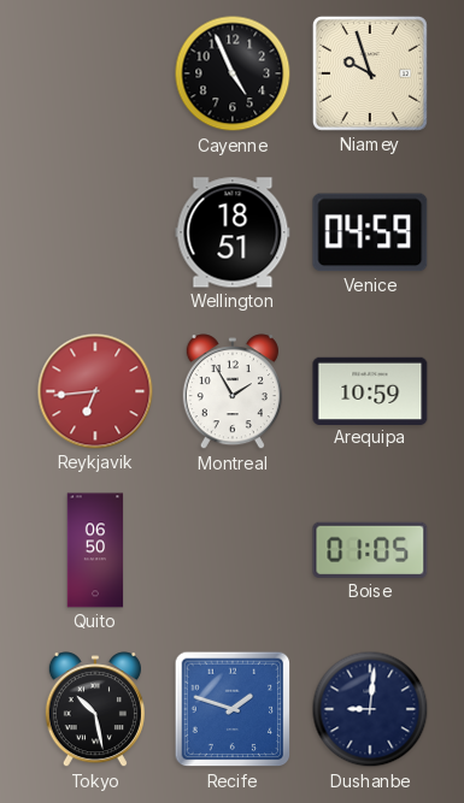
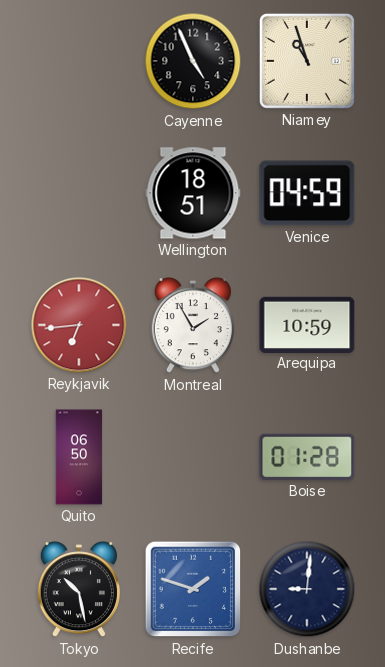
Niamey: 9:57 -> 10:57 (307, 61)
Boise: 01:05 -> 01:28 (307, 457)
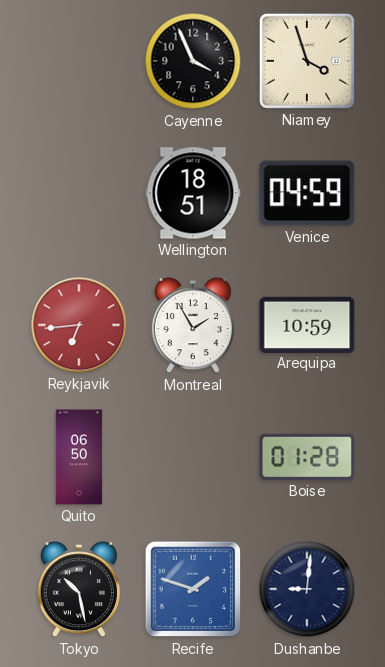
Cayenne: 4:56 -> 3:56 (193, 61)
Niamey: 10:57 -> 3:57 (307, 61)
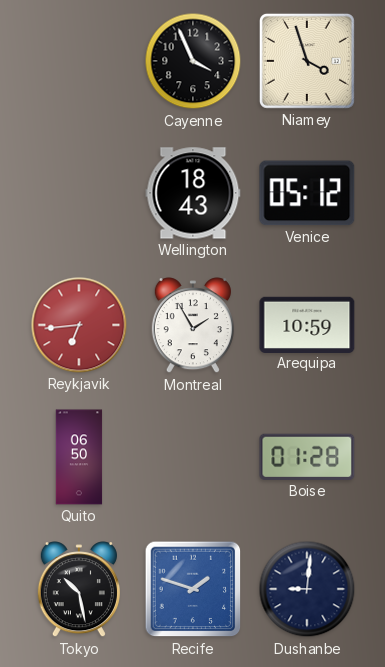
Wellington: 18:51 -> 18:43 (193, 193)
Venice: 04:59 -> 05:12 (307, 193)
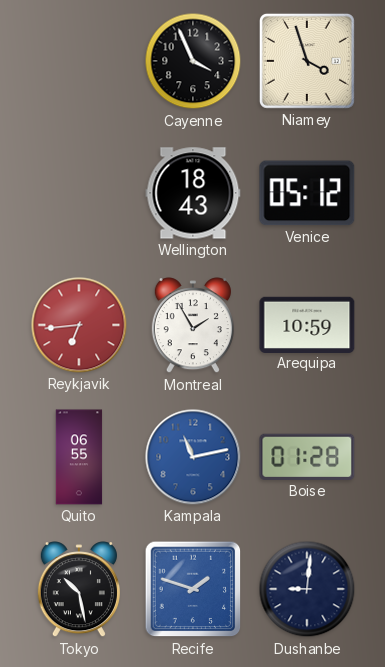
Quito: 06:50 -> 06:55 (79, 457)
Kampala: none -> 11:13 (193, 457)
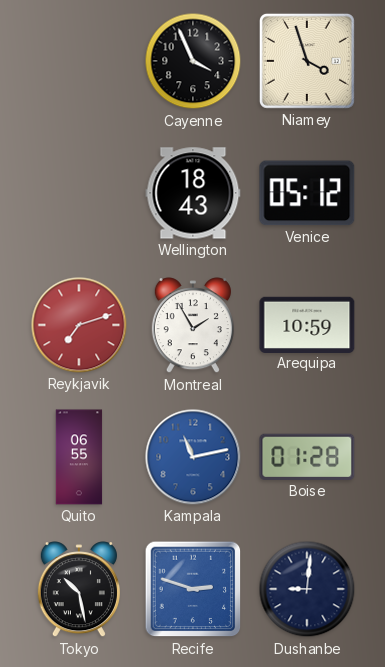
Reykjavik: 6:44 -> 7:12 (79, 325)
Recife: 1:48 -> 2:48 (193, 589)
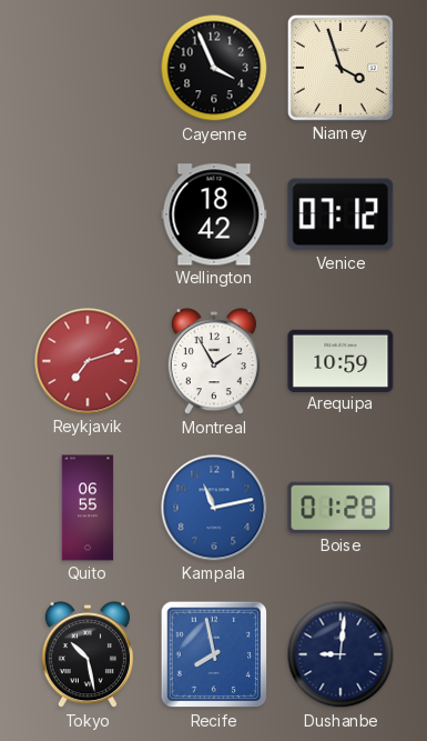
Wellington: 18:43 -> 18:42 (214, 214)
Venice: 05:12 -> 07:12 (340, 214)
Recife: 2:48 -> 7:58 (214, 654)
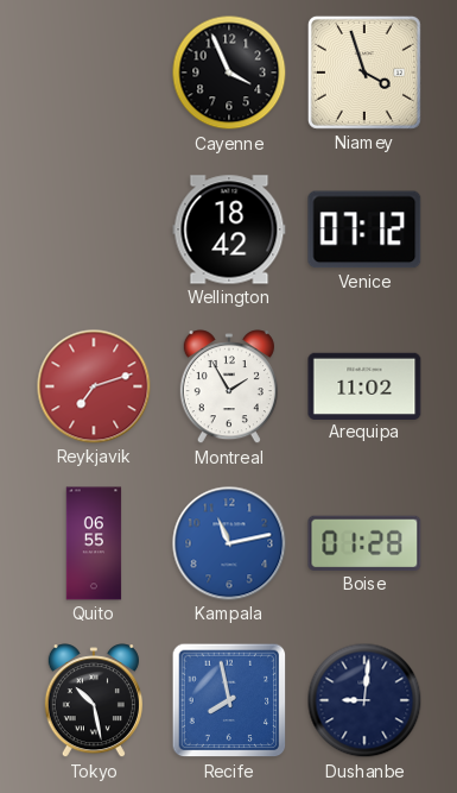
Arequipa: 10:59 -> 11:02 (364, 385)
